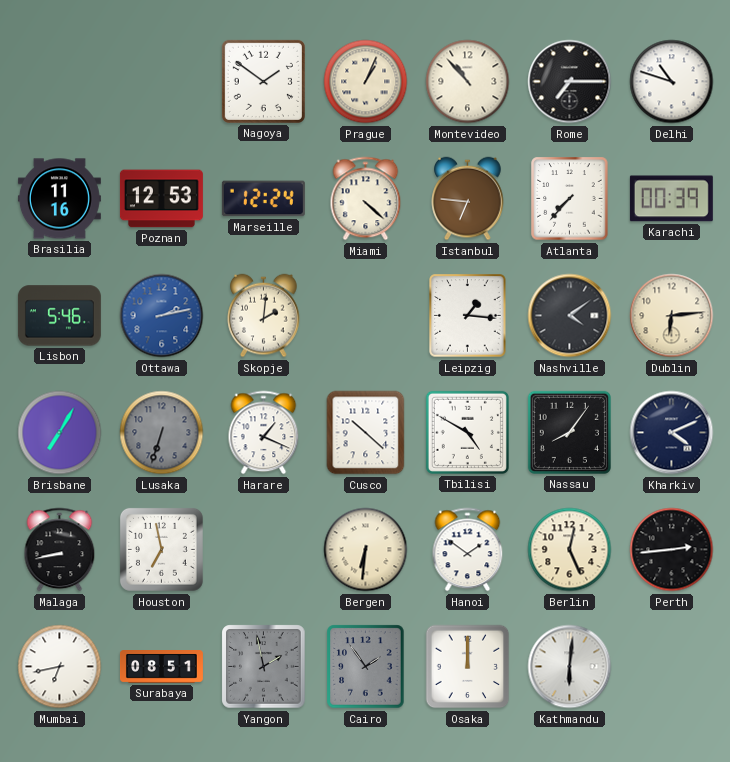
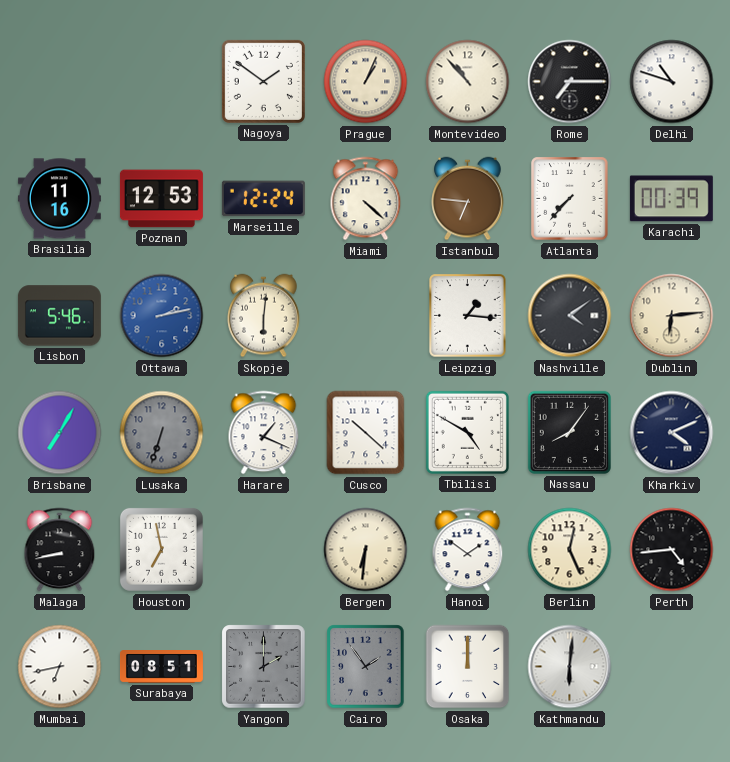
Skopje: 2:01 -> 6:01 (264, 316)
Perth: 2:44 -> 4:44 (672, 550)
Yangon: 1:58 -> 2:00 (264, 667)
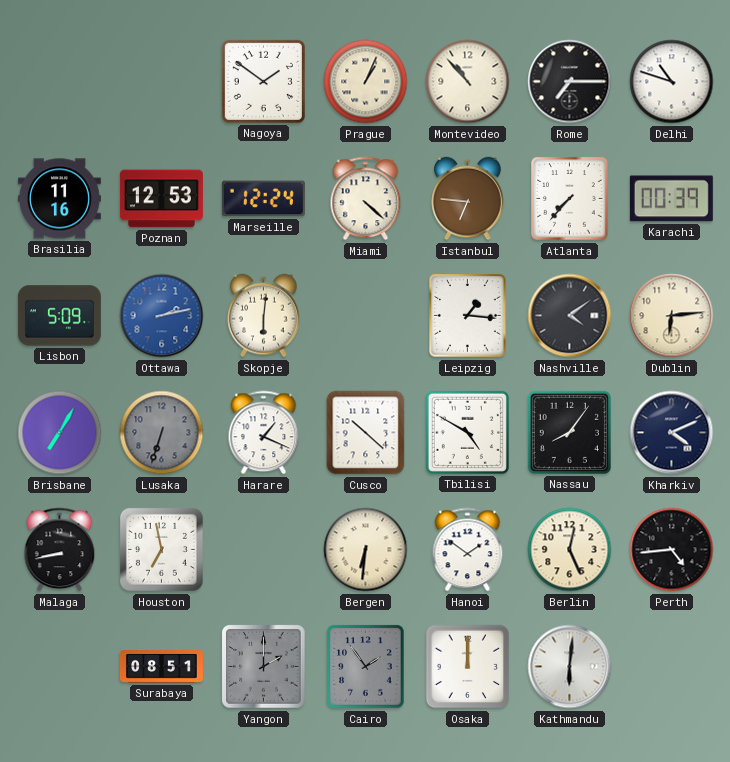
Lisbon: 5:46 -> 5:09 (59, 316)
Mumbai: 6:43 -> none (60, 667)
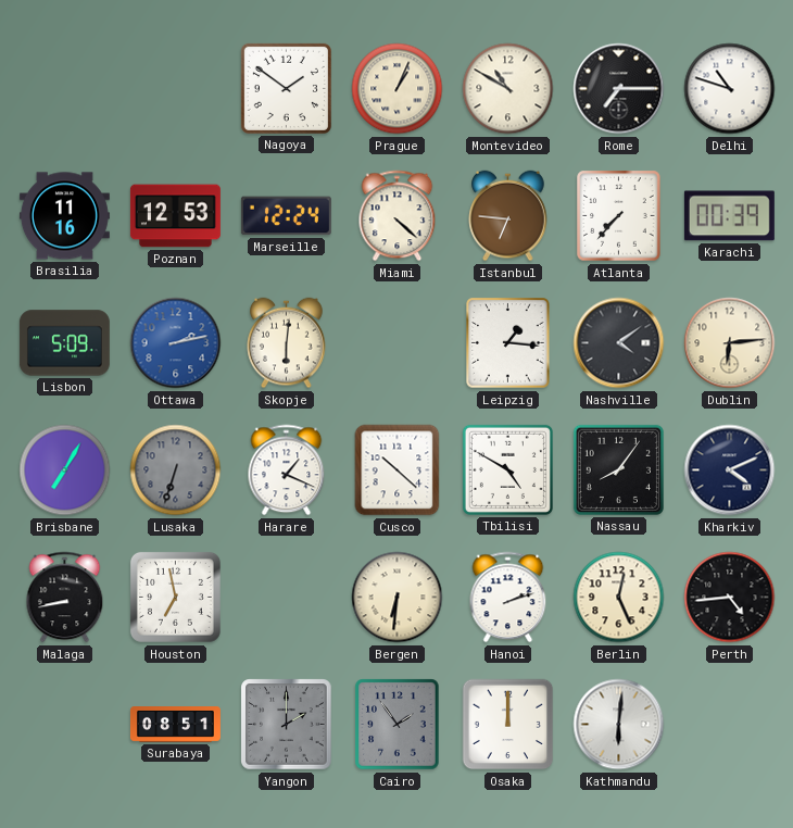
Montevideo: 10:53 -> 10:50 (508, 89)
Hanoi: 1:51 -> 2:12 (508, 598)
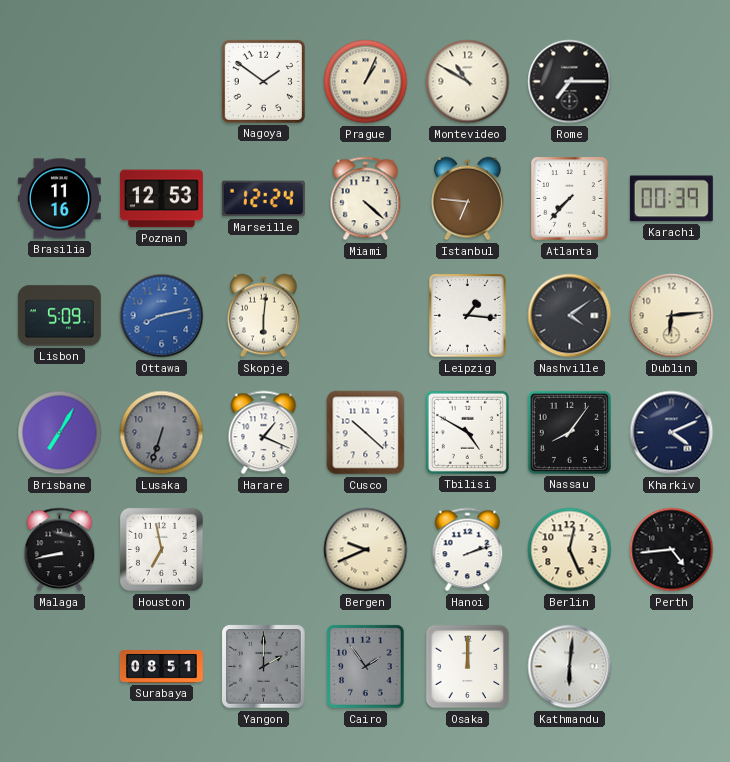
Delhi: 10:48 -> none (730, 89)
Ottawa: 2:13 -> 8:13 (162, 316)
Bergen: 6:31 -> 9:41 (366, 550)
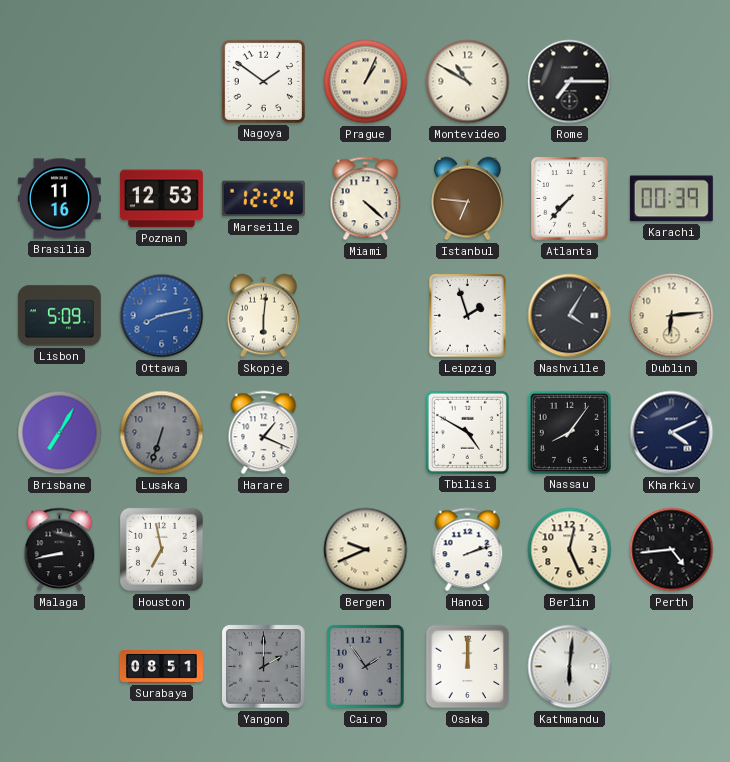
Leipzig: 1:16 -> 1:57 (468, 316)
Nashville: 4:09 -> 4:05 (570, 316)
Cusco: 10:22 -> none (366, 433)
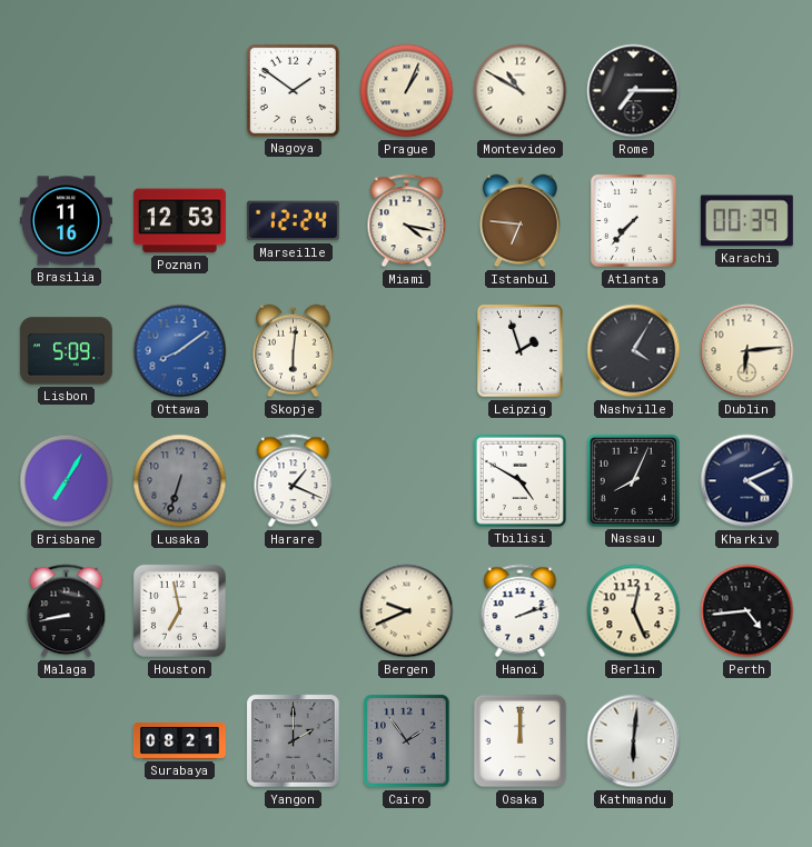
Miami: 4:22 -> 4:17 (407, 221)
Ottawa: 8:13 -> 8:09 (180, 351)
Nassau: 8:06 -> 8:04 (633, 480)
Surabaya: 08:51 -> 08:21 (179, 741)
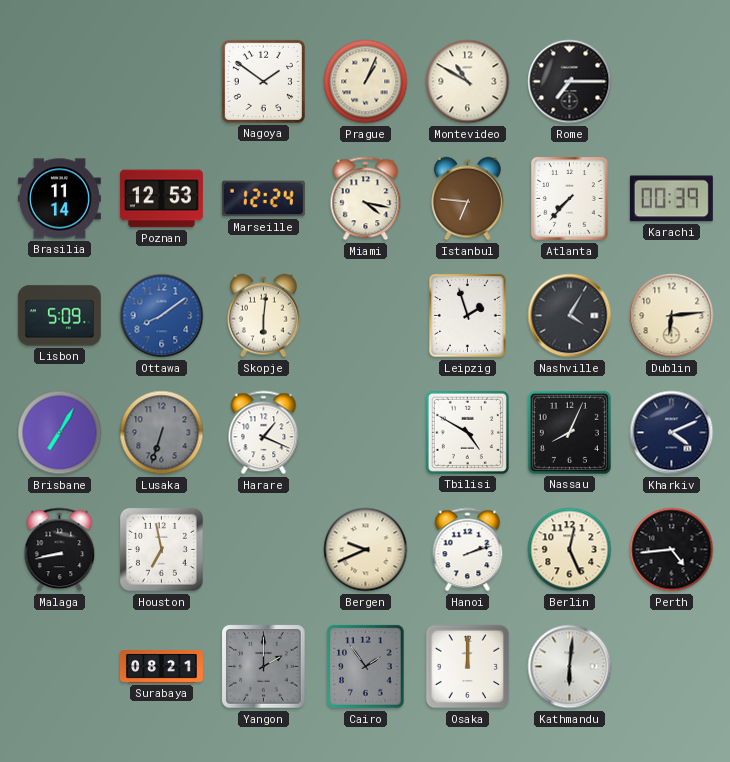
Brasilia: 11:16 -> 11:14 (59, 199)
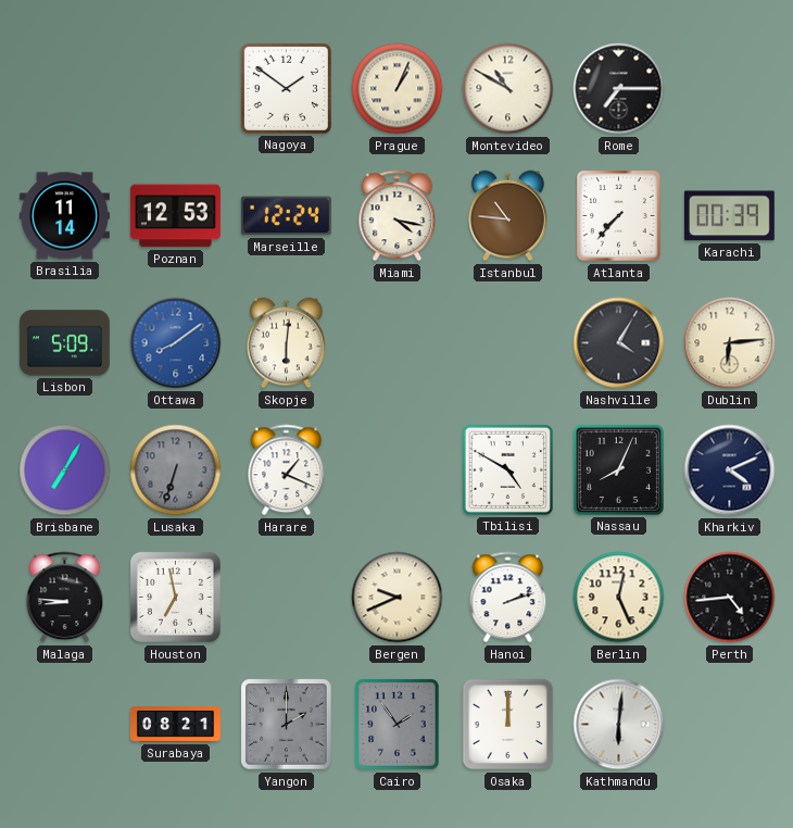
Istanbul: 6:46 -> 10:46 (508, 216)
Leipzig: 1:57 -> none (468, 316)
Malaga: 8:43 -> 8:46 (65, 598)
